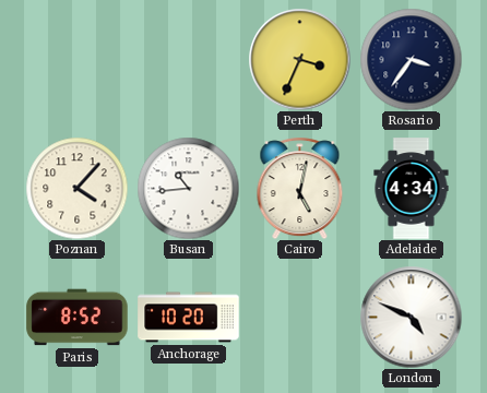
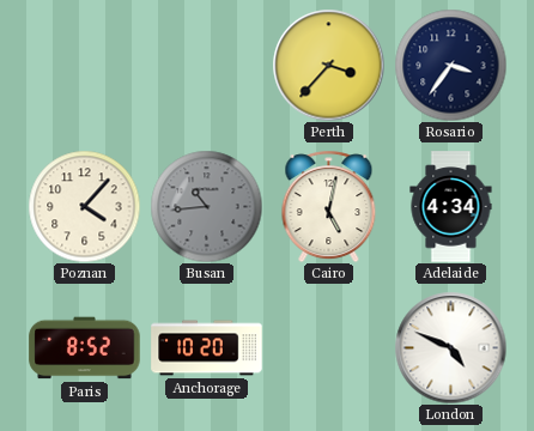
Perth: 3:34 -> 3:37 (328, 65)
Busan dial: white -> grey (206, 206)
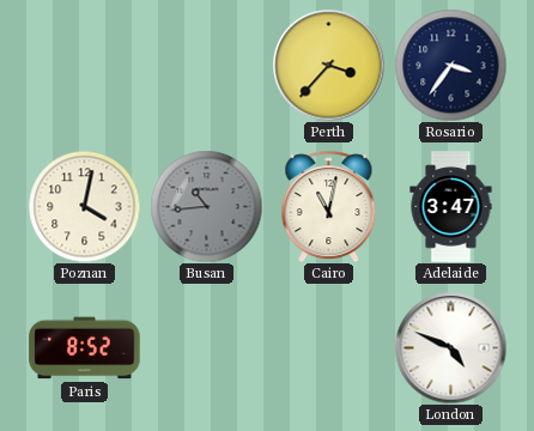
Poznan: 4:07 -> 4:02 (84, 206)
Cairo: 5:02 -> 11:02 (329, 206)
Adelaide: 4:34 -> 3:47 (451, 207)
Anchorage: 10:20 -> none (207, 348)
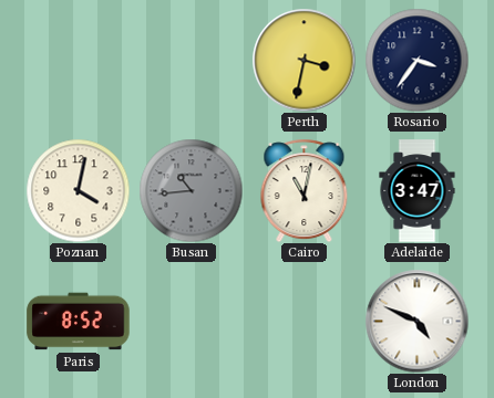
Perth: 3:37 -> 3:32 (303, 60)
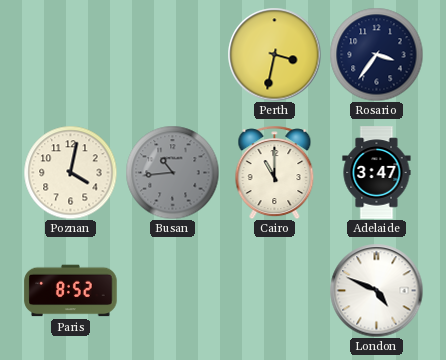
Cairo: 11:02 -> 11:00 (275, 172)
